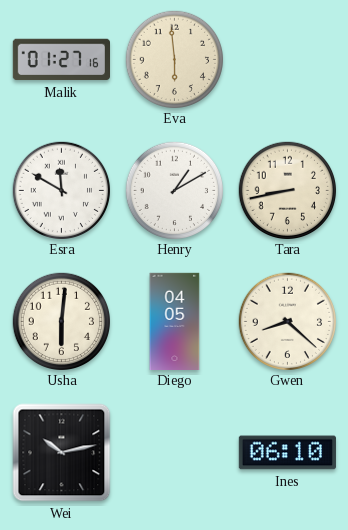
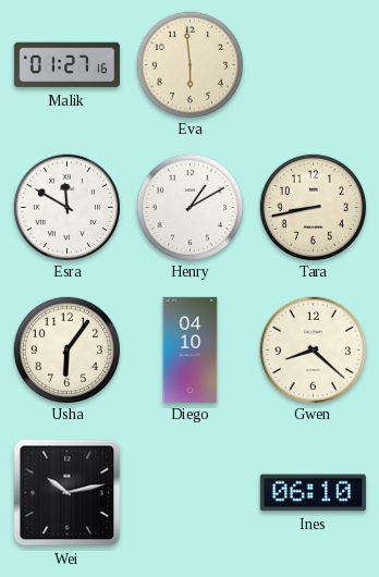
Usha: 6:01 -> 6:06 (66, 349)
Diego: 04:05 -> 04:10 (191, 349)
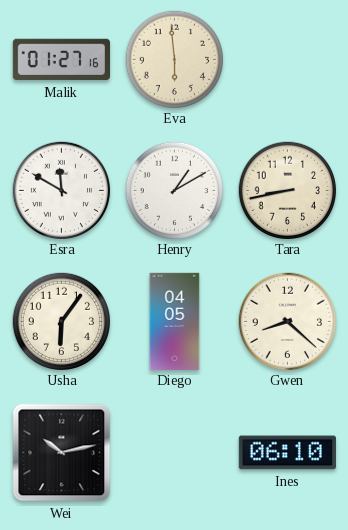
Diego: 04:10 -> 04:05 (175, 321)
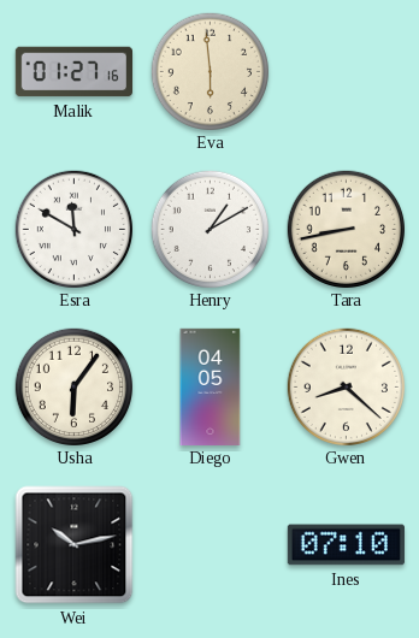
Ines: 06:10 -> 07:10 (346, 545)
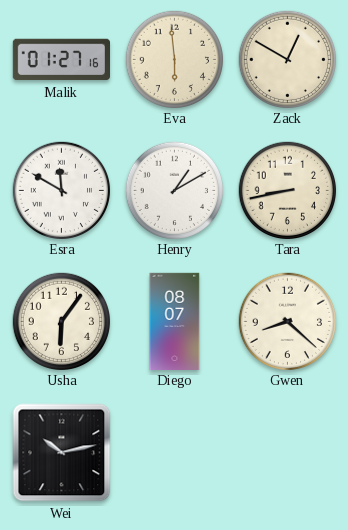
Zack: none -> 12:50 (287, 59)
Diego: 04:05 -> 08:07 (175, 321)
Ines: 07:10 -> none (346, 545)
